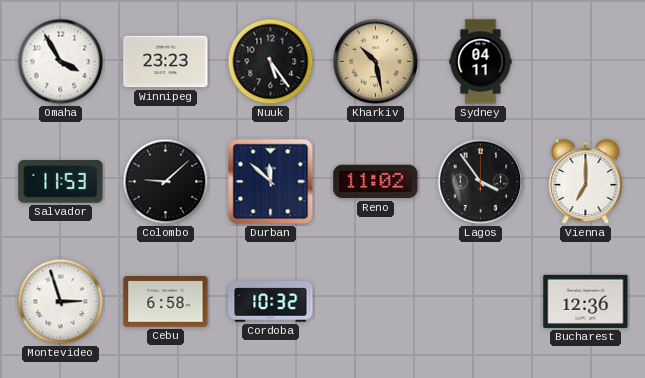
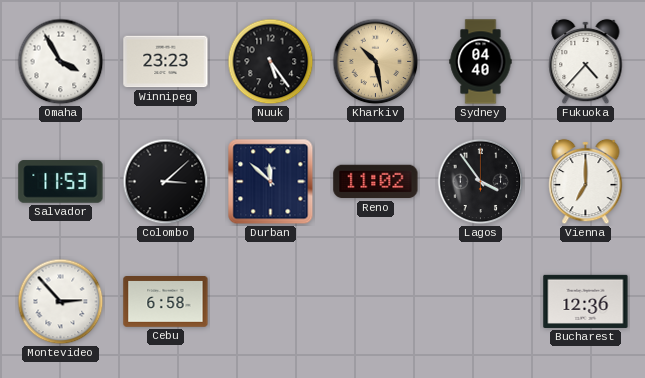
Sydney: 04:11 -> 04:40 (481, 62)
Fukuoka: none -> 4:37 (586, 62)
Colombo: 9:08 -> 3:08 (166, 182)
Montevideo: 2:57 -> 2:53 (61, 302)
Cordoba: 10:32 -> none (271, 302)
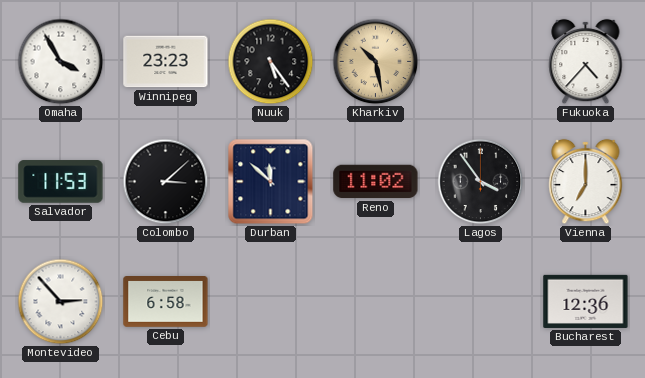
Sydney: 04:40 -> none (481, 62)
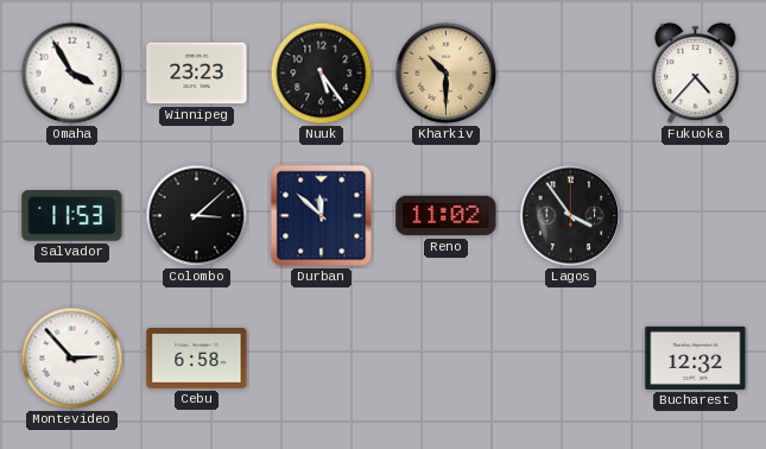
Kharkiv: 10:28 -> 10:30 (447, 74)
Vienna: 7:00 -> none (586, 182)
Bucharest: 12:36 -> 12:32 (696, 358)
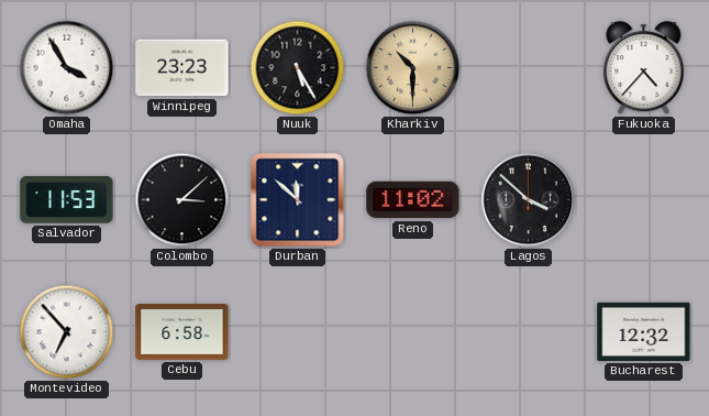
Nuuk: 5:24 -> 5:25 (298, 68)
Lagos: 3:54 -> 3:52 (529, 200)
Montevideo: 2:53 -> 6:53 (67, 332)
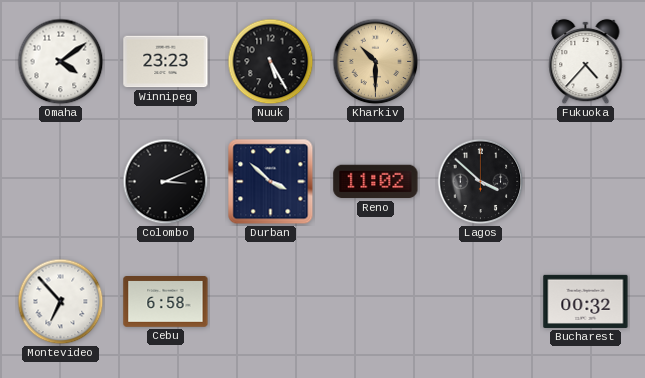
Omaha: 3:55 -> 4:09 (61, 62)
Salvador: 11:53 -> none (67, 200)
Colombo: 3:08 -> 3:11 (166, 182)
Durban: 11:52 -> 3:52 (271, 182)
Bucharest: 12:32 -> 00:32 (586, 301)
